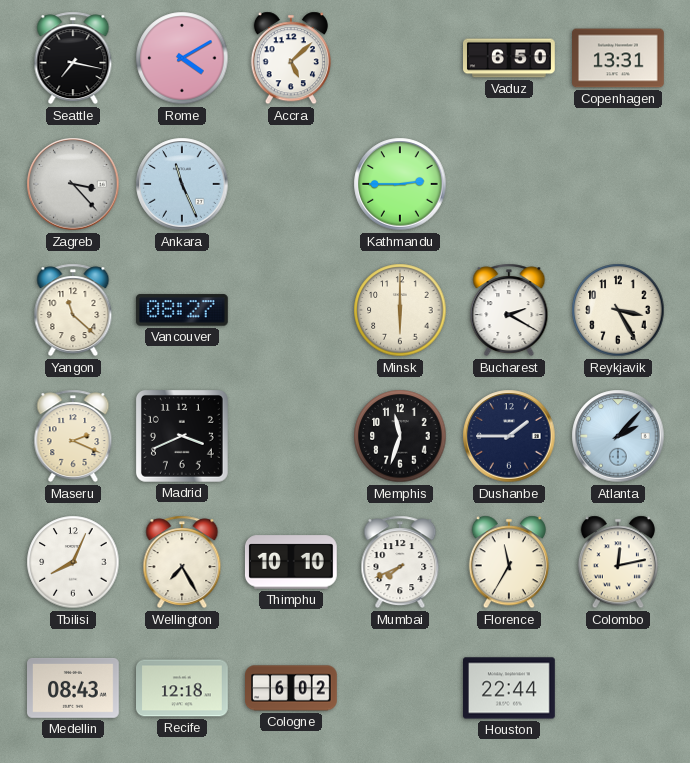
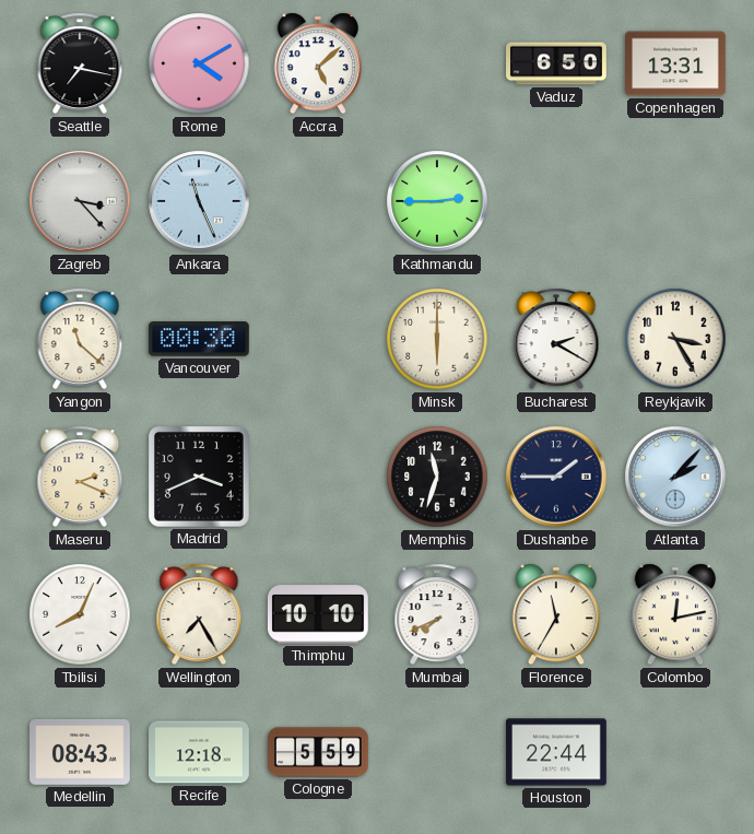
Vancouver: 08:27 -> 00:30 (199, 339)
Cologne: 6:02 -> 5:59 (319, 752)
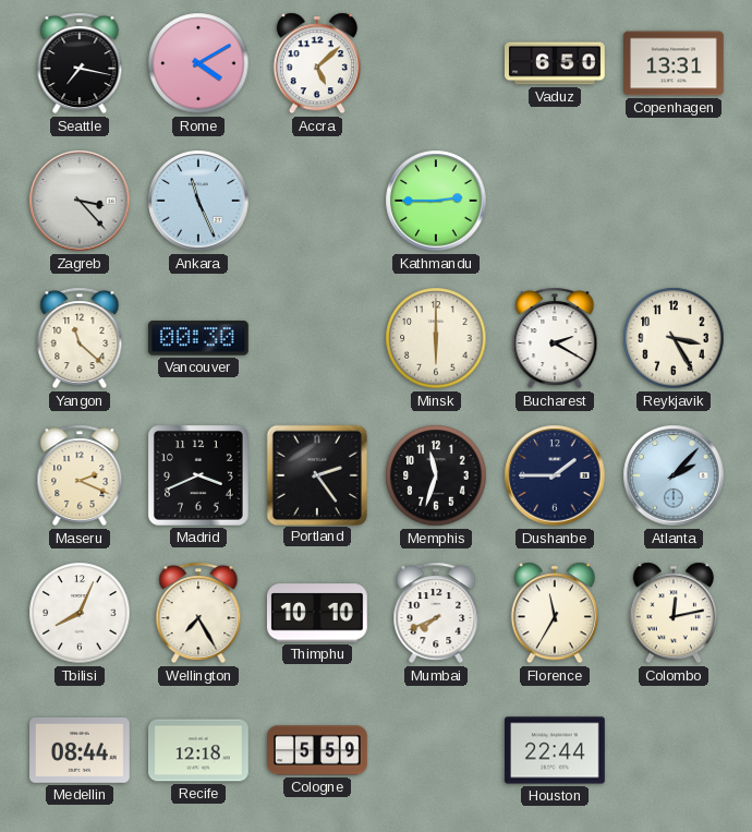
Portland: none -> 2:24 (316, 474)
Medellin: 08:43 -> 08:44 (81, 750)
